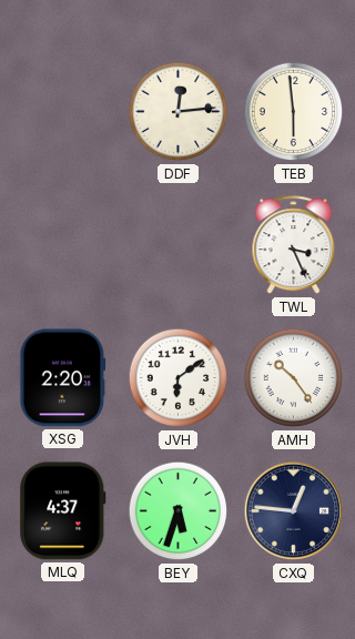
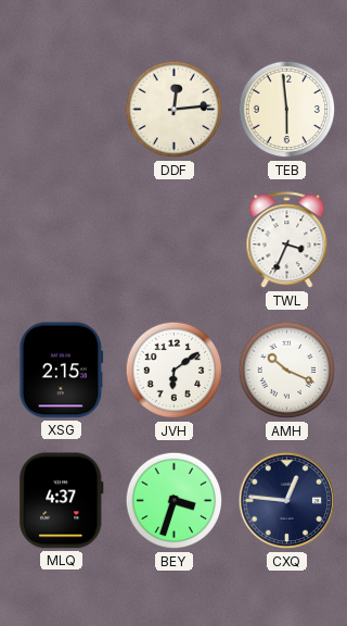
TWL: 3:26 -> 3:34 (287, 240)
XSG: 2:20 -> 2:15 (62, 371)
AMH: 10:24 -> 10:19 (287, 371)
BEY: 5:33 -> 3:33 (175, 501)
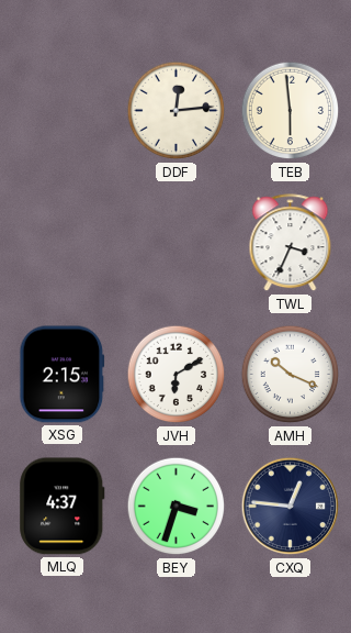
JVH: 6:09 -> 6:10 (177, 375)
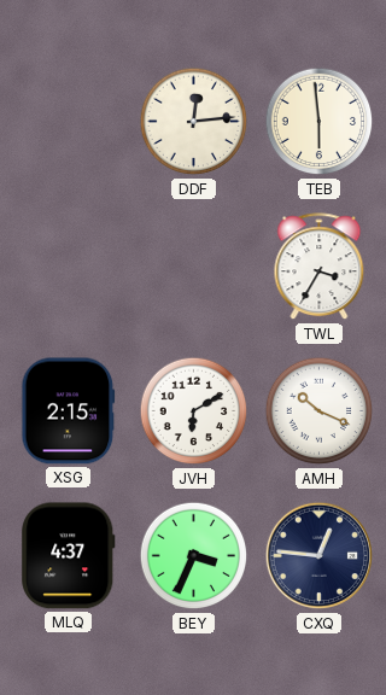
TWL: 3:34 -> 3:35 (320, 267)
BEY: 3:33 -> 3:34 (194, 556)
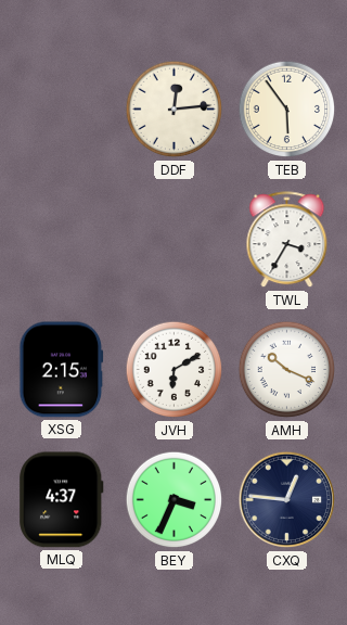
TEB: 5:59 -> 5:54 (287, 110)
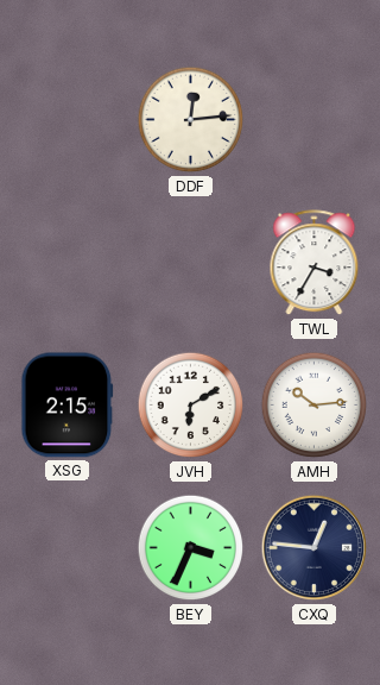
TEB: 5:54 -> none (287, 110)
AMH: 10:19 -> 10:14 (315, 406)
MLQ: 4:37 -> none (62, 500)
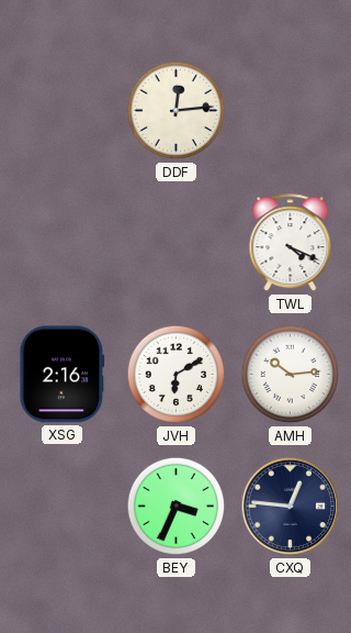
TWL: 3:35 -> 4:19 (291, 243)
XSG: 2:15 -> 2:16 (63, 375)
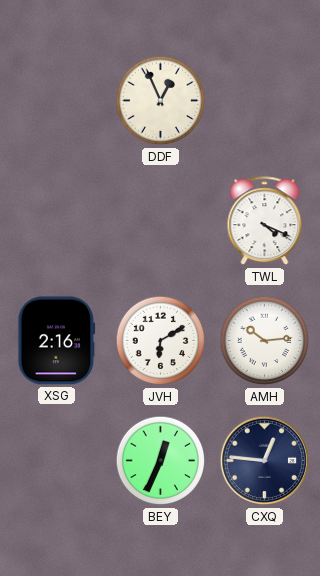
DDF: 12:14 -> 12:56 (161, 101)
BEY: 3:34 -> 12:34 (161, 461)
